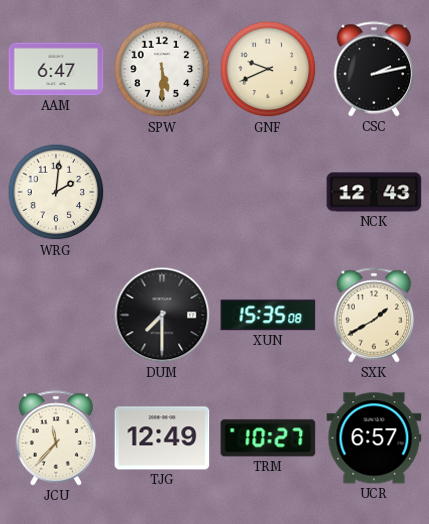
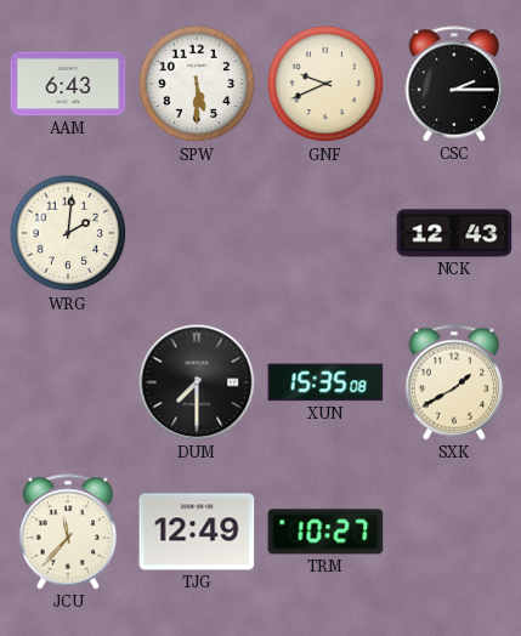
AAM: 6:47 -> 6:43 (68, 84)
CSC: 2:13 -> 2:15 (454, 84)
UCR: 6:57 -> none (374, 438)
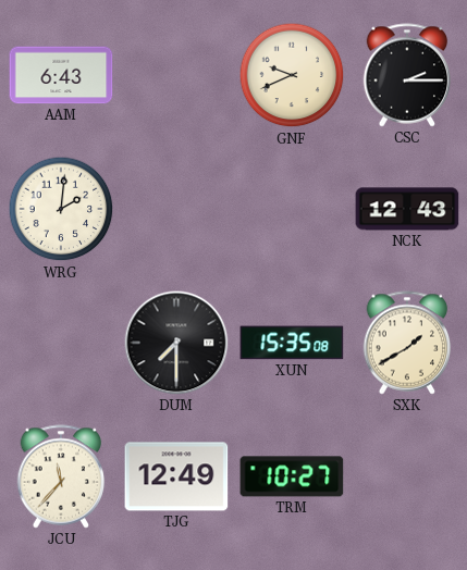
SPW: 5:30 -> none (197, 84)
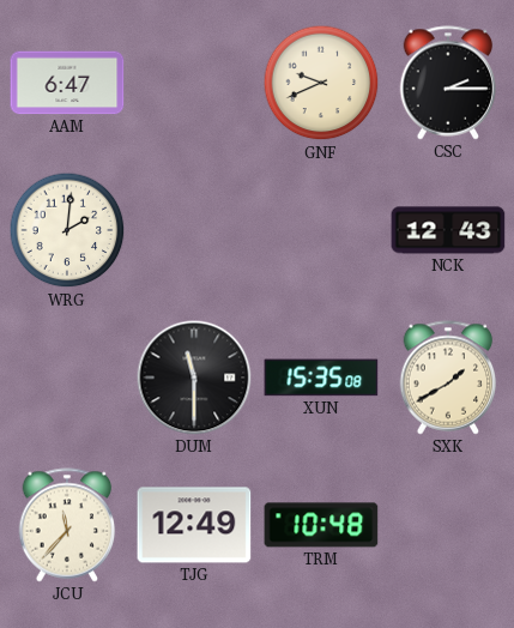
AAM: 6:43 -> 6:47 (67, 83)
DUM: 7:30 -> 11:30 (194, 378)
TRM: 10:27 -> 10:48 (321, 525)
